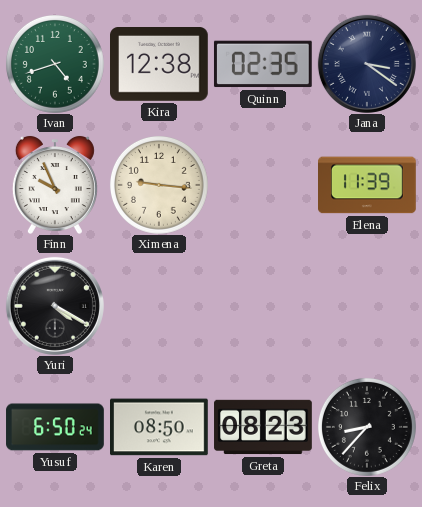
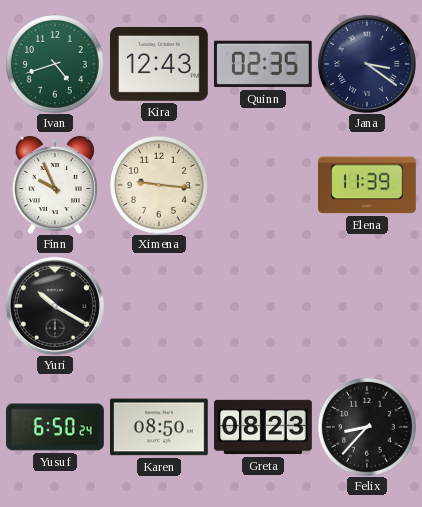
Kira: 12:38 -> 12:43 (160, 65)
Yuri: 4:20 -> 10:20 (55, 306)
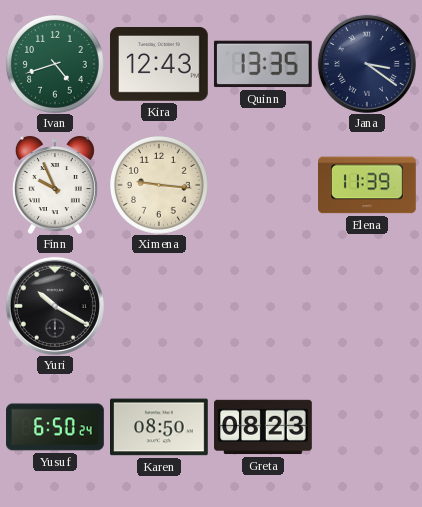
Quinn: 02:35 -> 13:35 (263, 64)
Felix: 8:37 -> none (367, 427)
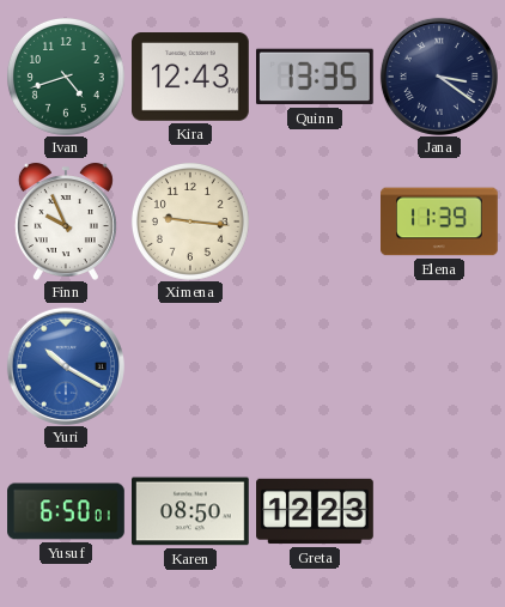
Yuri dial: black -> blue (66, 366)
Yusuf: 6:50:24 -> 6:50:01 (66, 511)
Greta: 08:23 -> 12:23 (315, 511)
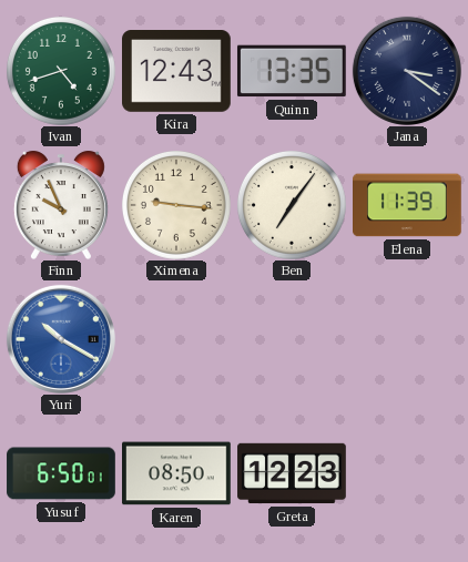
Ben: none -> 7:06 (292, 205)
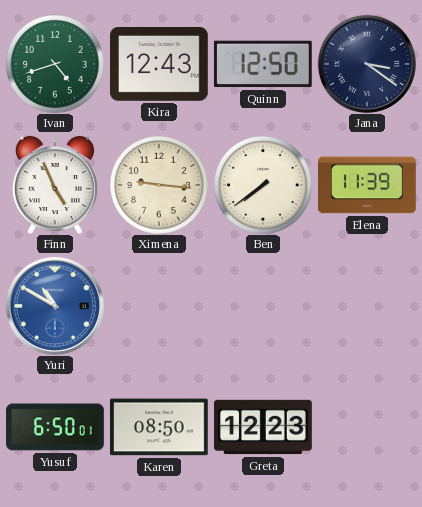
Quinn: 13:35 -> 12:50 (263, 64)
Finn: 9:56 -> 4:56 (55, 184)
Ben: 7:06 -> 7:39 (263, 185)
Yuri: 10:20 -> 10:50 (55, 306)
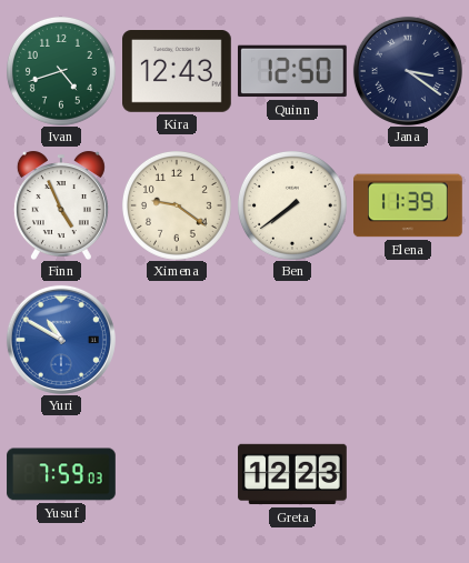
Ximena: 9:16 -> 9:21 (177, 205)
Yusuf: 6:50 -> 7:59 (61, 474)
Karen: 08:50 -> none (160, 427)
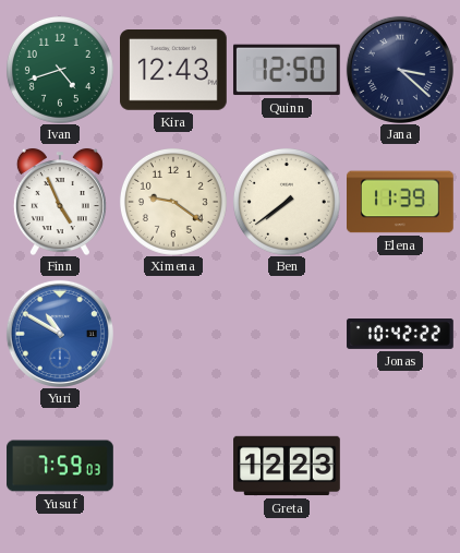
Jana: 3:21 -> 3:22 (400, 70)
Jonas: none -> 10:42 (400, 335)
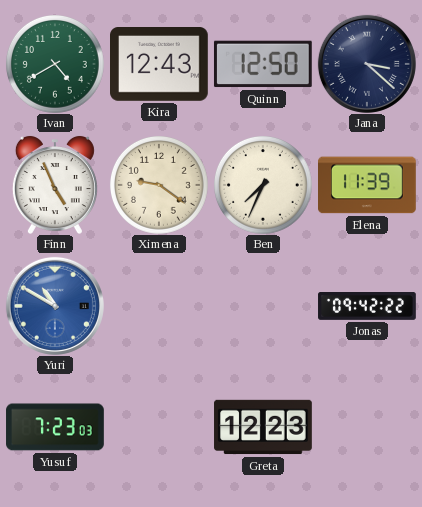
Ivan: 4:42 -> 4:40 (55, 64)
Ben: 7:39 -> 7:34 (263, 185)
Jonas: 10:42 -> 09:42 (367, 307)
Yusuf: 7:59 -> 7:23 (55, 427)
